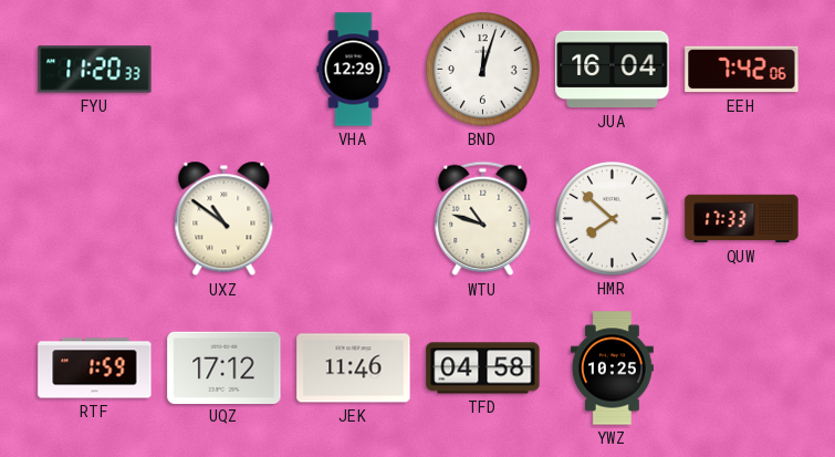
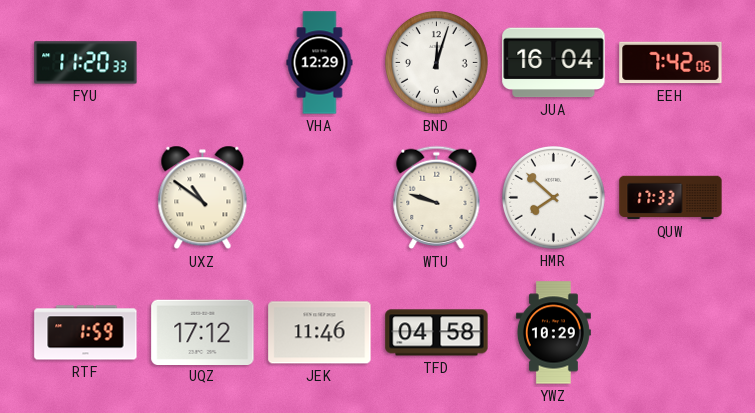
WTU: 10:48 -> 9:48 (437, 198)
YWZ: 10:25 -> 10:29 (553, 333)
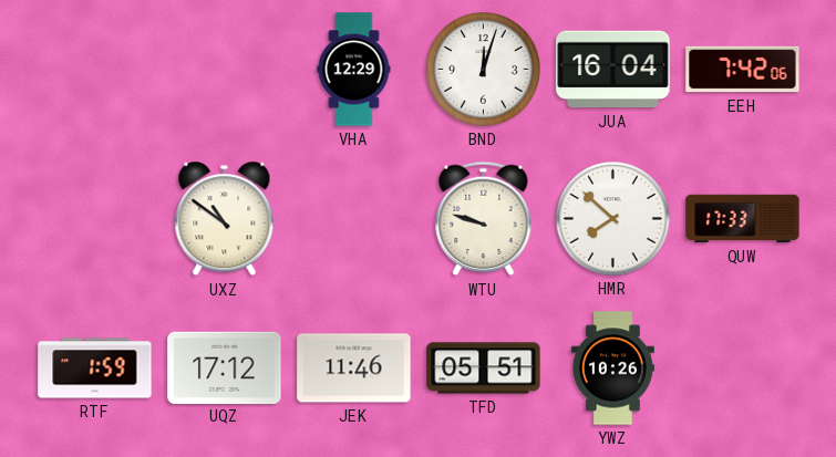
FYU: 11:20 -> none (86, 63)
TFD: 04:58 -> 05:51 (484, 368)
YWZ: 10:29 -> 10:26 (612, 368)
